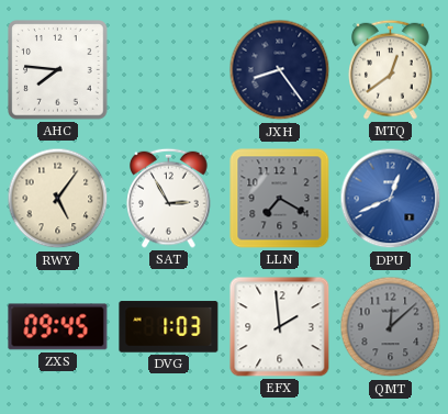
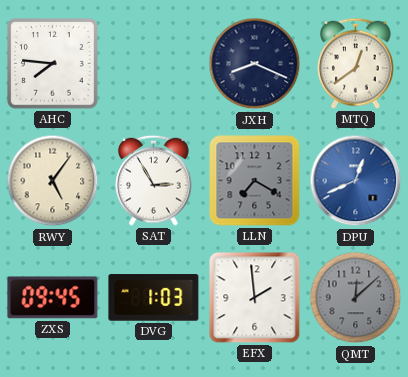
JXH: 8:24 -> 8:19 (255, 64)
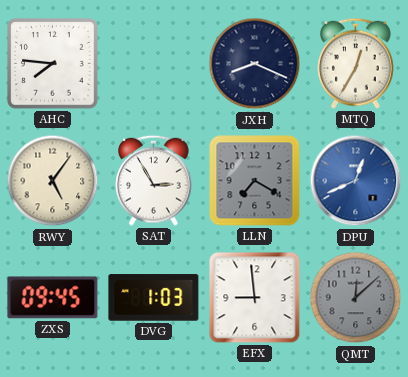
MTQ: 12:39 -> 12:35 (356, 63)
EFX: 1:59 -> 8:59 (255, 298)
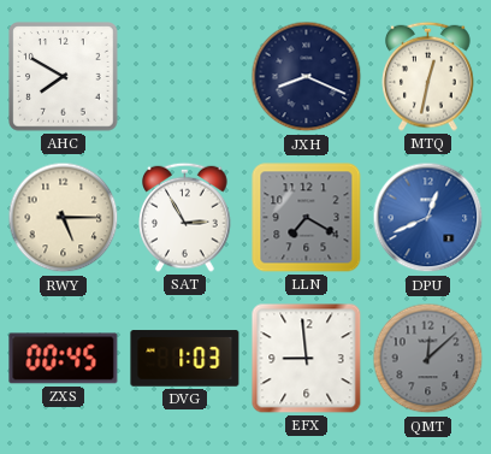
AHC: 7:46 -> 7:50 (64, 77)
MTQ: 12:35 -> 12:32 (428, 76)
RWY: 5:06 -> 5:15 (64, 218)
ZXS: 09:45 -> 00:45 (64, 359)
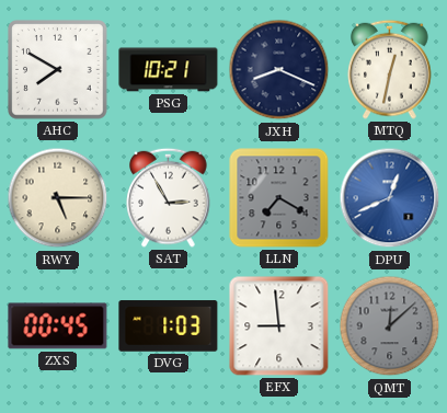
PSG: none -> 10:21 (169, 70)
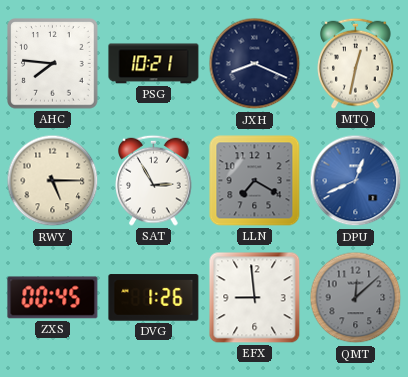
AHC: 7:50 -> 7:46 (53, 64)
DVG: 1:03 -> 1:26 (154, 298)
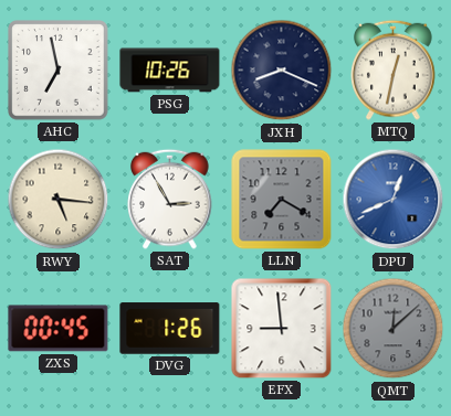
AHC: 7:46 -> 6:58 (59, 71)
PSG: 10:21 -> 10:26 (170, 71)
RWY: 5:15 -> 5:16 (59, 200)
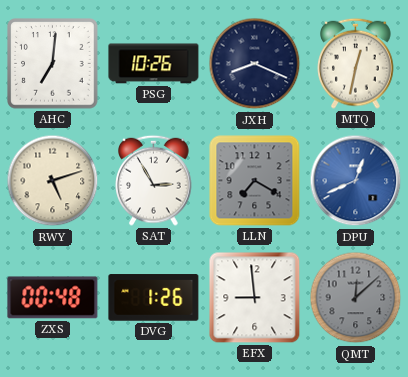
AHC: 6:58 -> 7:01 (53, 64)
RWY: 5:16 -> 5:12 (53, 181)
ZXS: 00:45 -> 00:48 (53, 298)
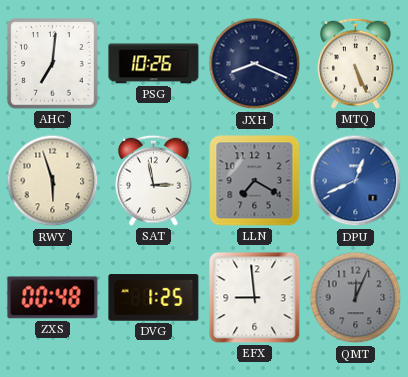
MTQ: 12:32 -> 5:26 (356, 63)
RWY: 5:12 -> 5:57 (53, 181)
SAT: 2:55 -> 2:58 (154, 180)
DVG: 1:26 -> 1:25 (154, 298)
QMT: 12:08 -> 12:04 (356, 298)
